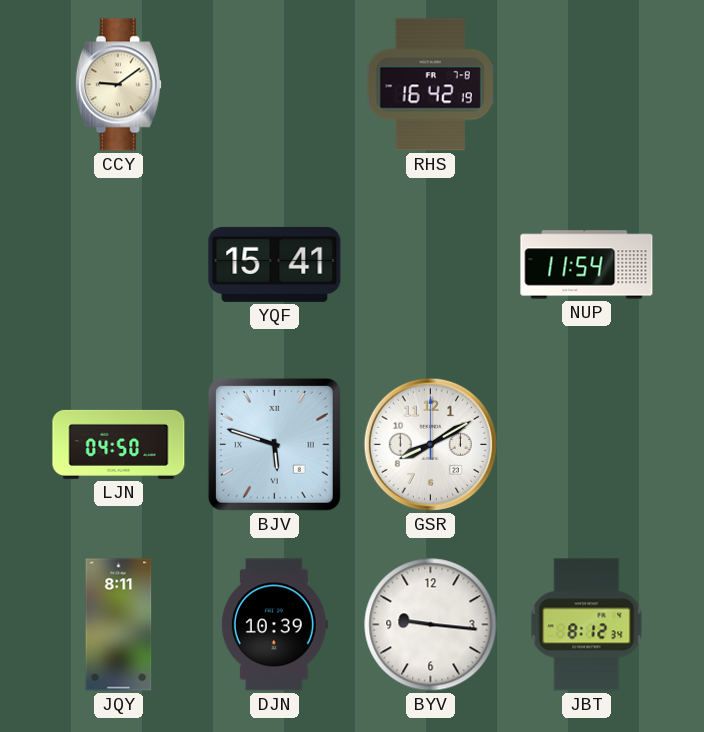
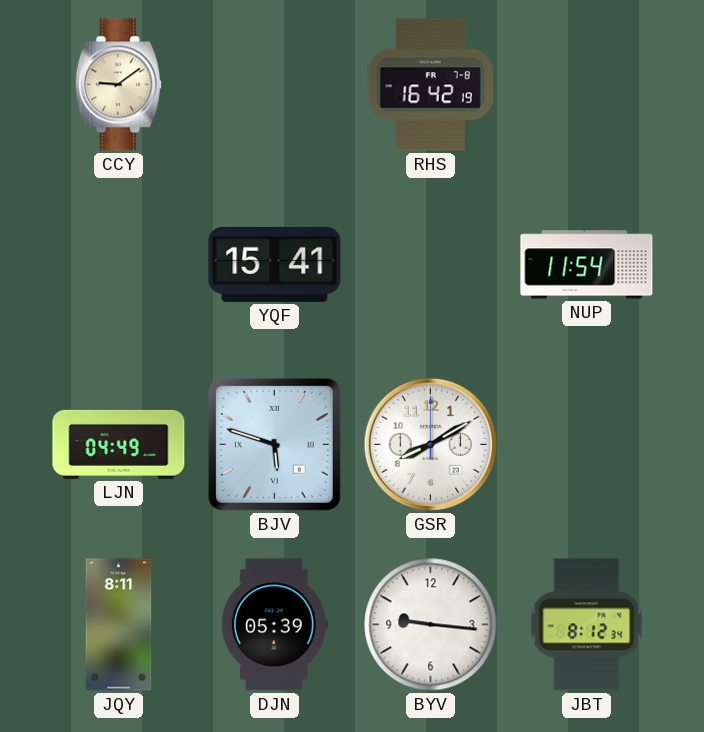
LJN: 04:50 -> 04:49 (119, 444)
DJN: 10:39 -> 05:39 (274, 625)
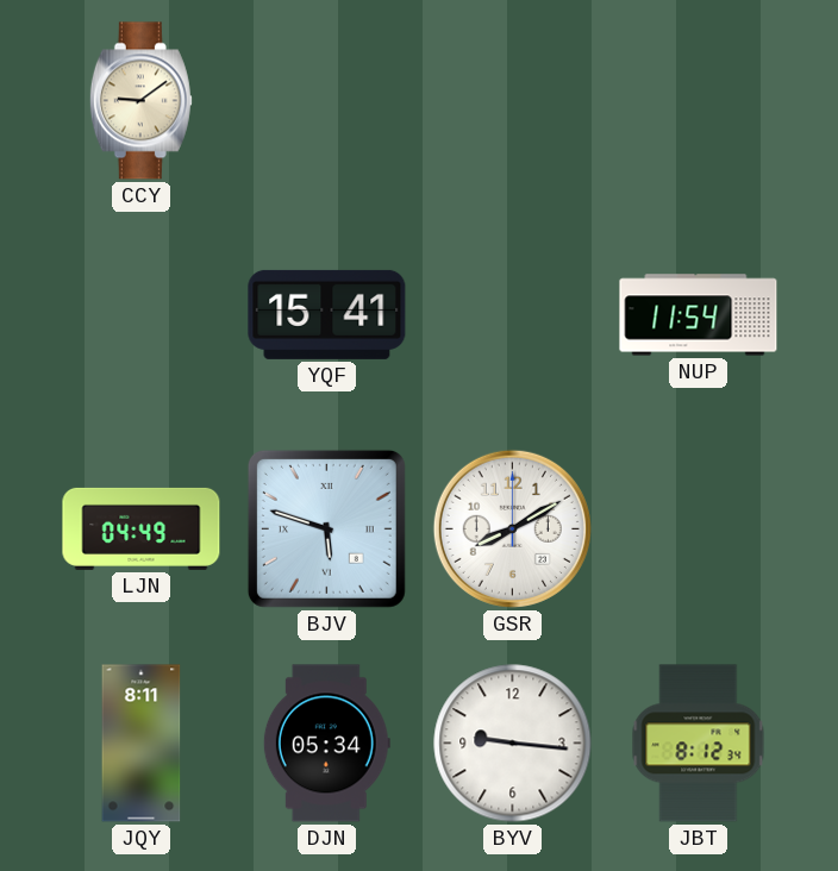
RHS: 16:42 -> none (430, 85)
DJN: 05:39 -> 05:34 (326, 744)
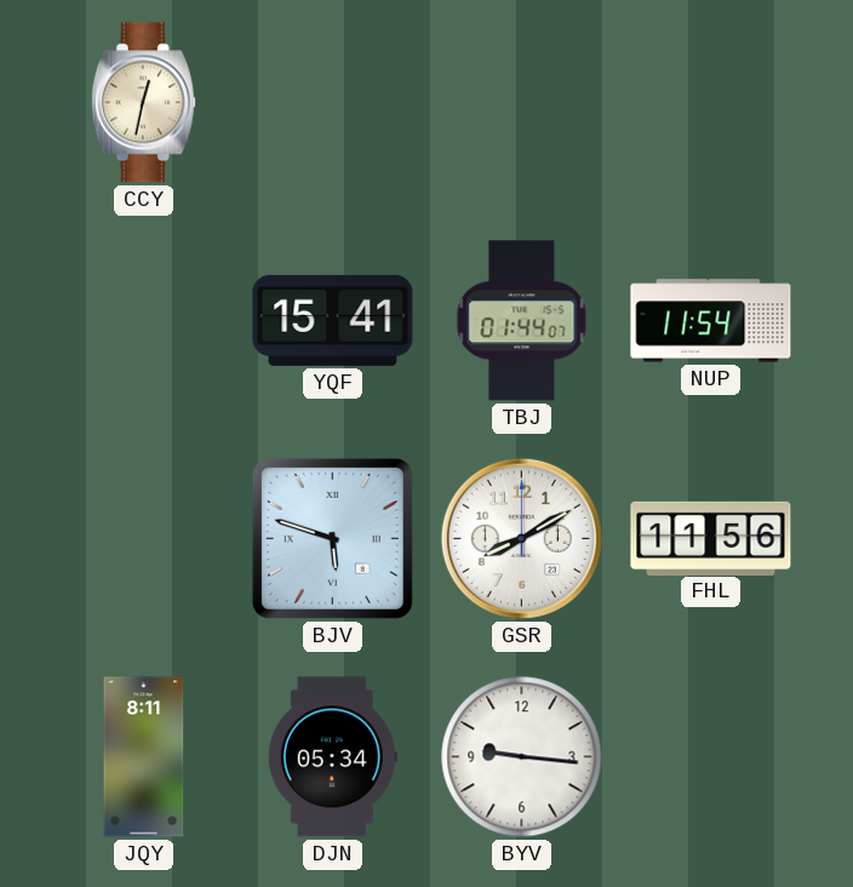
CCY: 9:09 -> 12:32 (143, 103)
TBJ: none -> 01:44 (522, 321)
LJN: 04:49 -> none (142, 528)
FHL: none -> 11:56 (711, 538)
JBT: 8:12 -> none (699, 744)
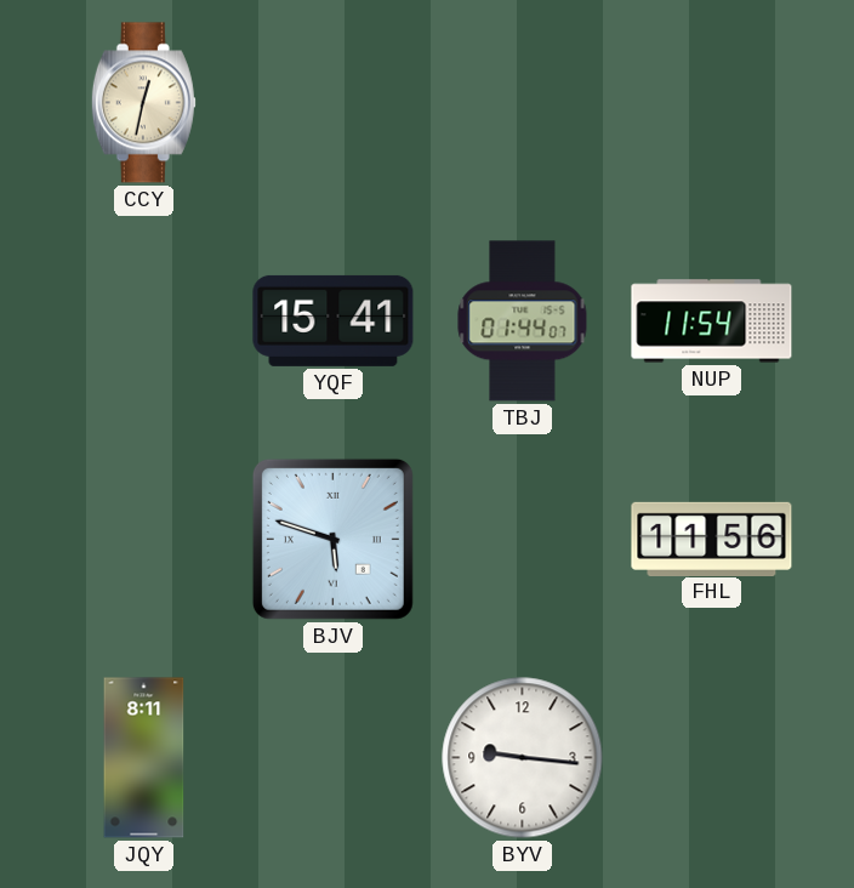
GSR: 8:10 -> none (521, 538)
DJN: 05:34 -> none (332, 757)
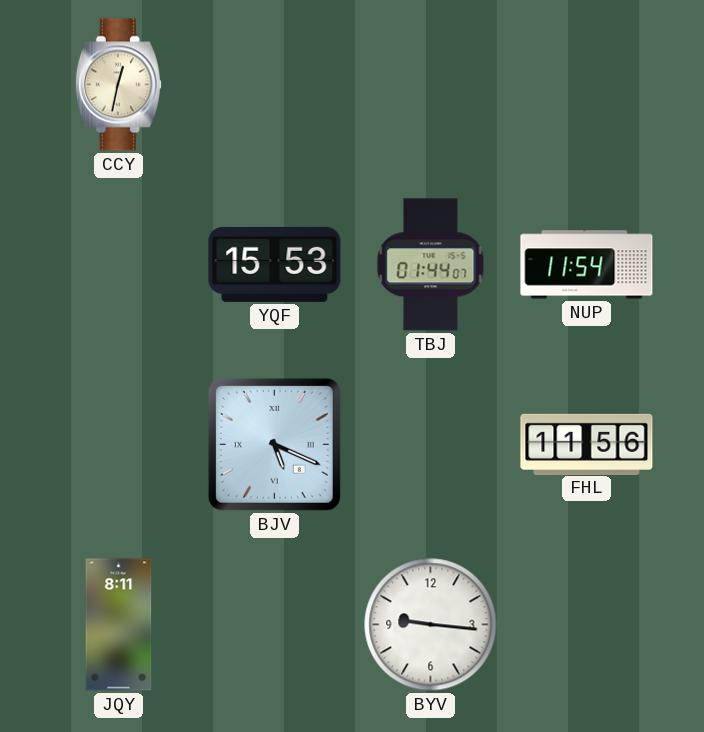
YQF: 15:41 -> 15:53 (275, 264)
BJV: 5:48 -> 5:19 (274, 444)
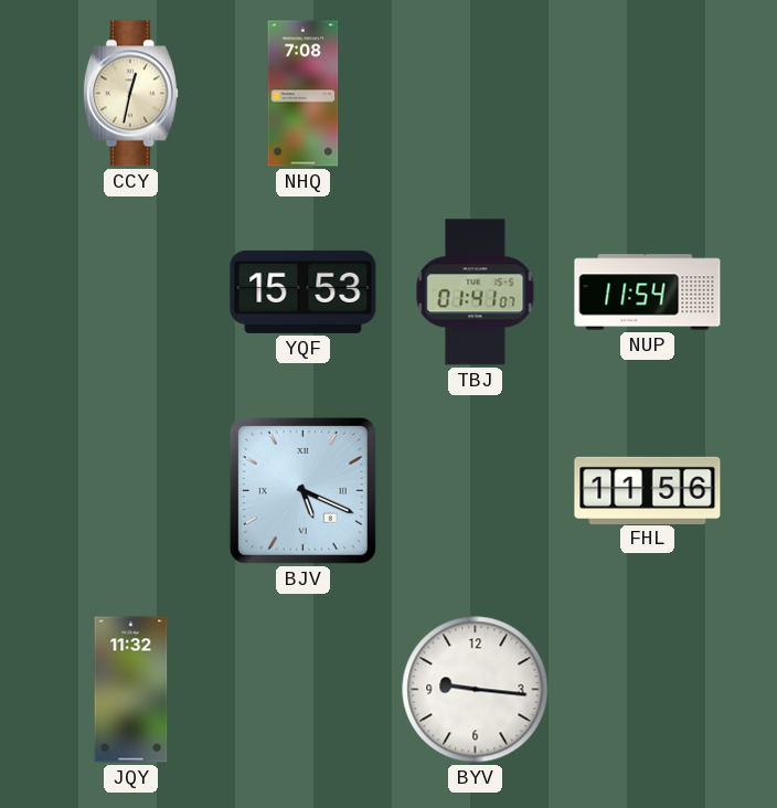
NHQ: none -> 7:08 (304, 94)
TBJ: 01:44 -> 01:41 (476, 293)
JQY: 8:11 -> 11:32 (131, 690)
